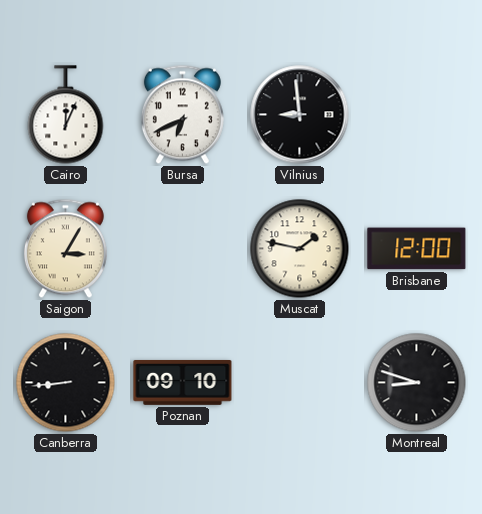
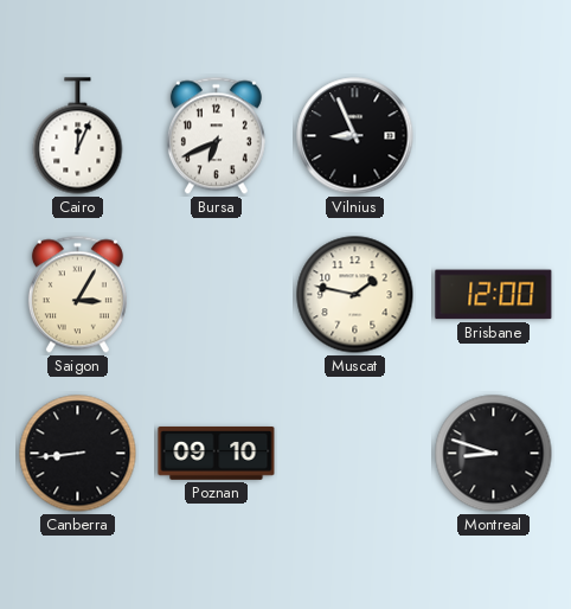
Vilnius: 8:59 -> 8:56 (355, 136)
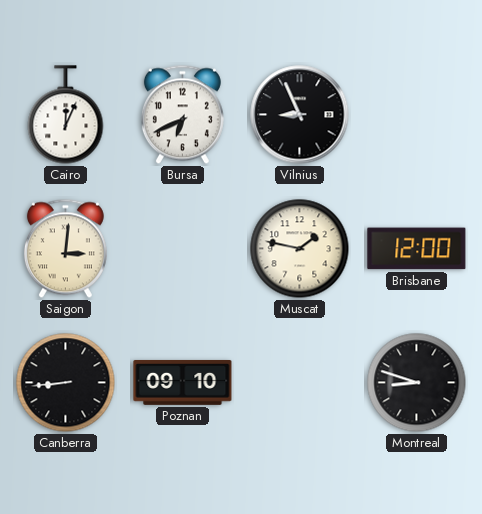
Saigon: 3:05 -> 3:01 (65, 249)
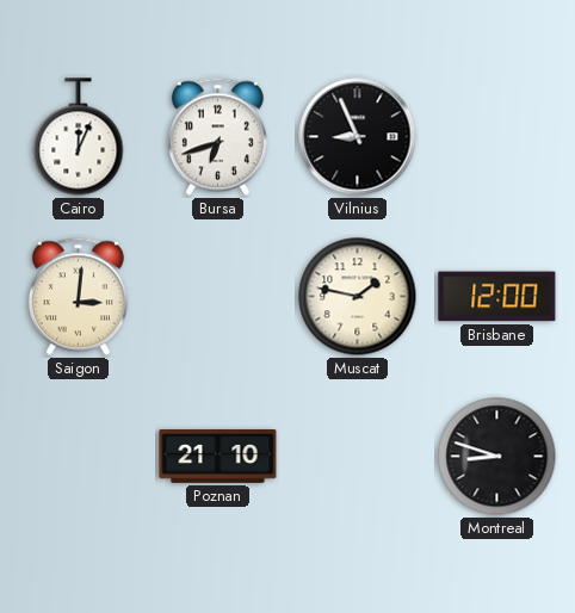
Bursa: 6:41 -> 6:42 (217, 137)
Canberra: 8:44 -> none (66, 383)
Poznan: 09:10 -> 21:10 (218, 456)
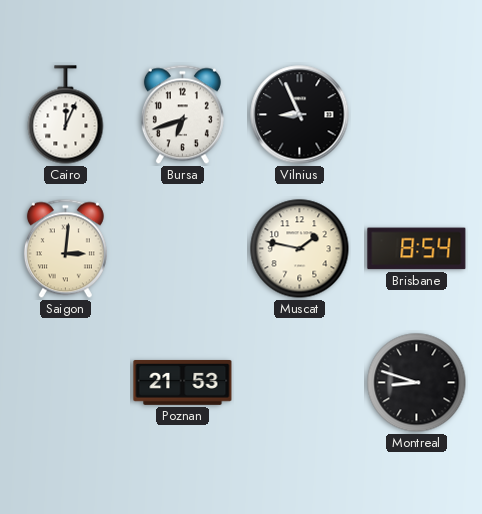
Brisbane: 12:00 -> 8:54 (417, 249)
Poznan: 21:10 -> 21:53 (183, 382)
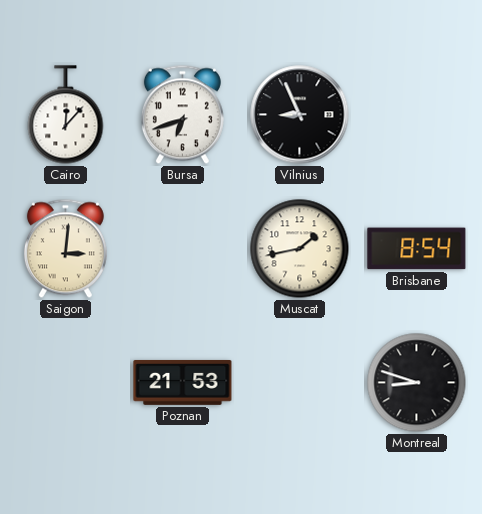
Cairo: 12:04 -> 12:07 (66, 115)
Muscat: 1:47 -> 1:43 (300, 249)
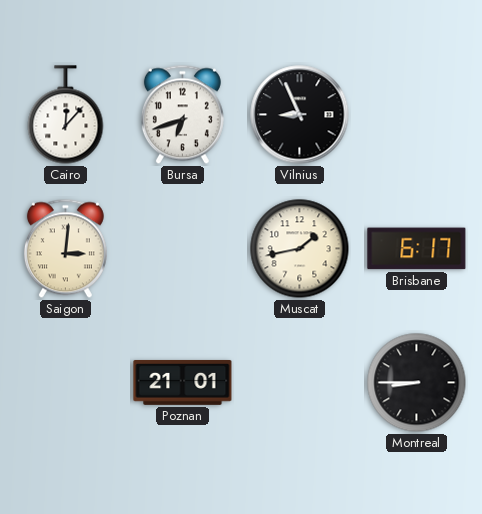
Brisbane: 8:54 -> 6:17 (417, 249)
Poznan: 21:53 -> 21:01 (183, 382)
Montreal: 8:48 -> 8:45 (417, 383)
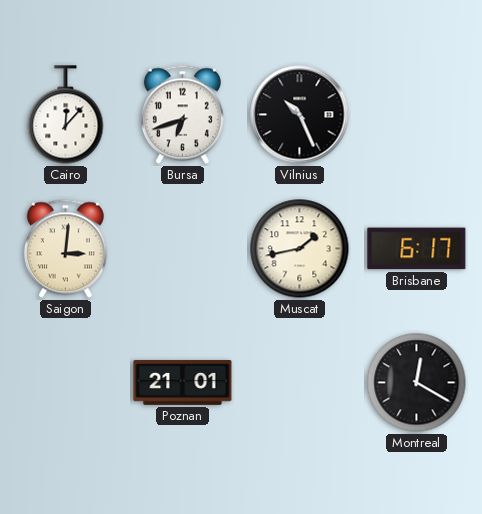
Vilnius: 8:56 -> 10:26 (300, 115)
Montreal: 8:45 -> 12:20 (417, 383)
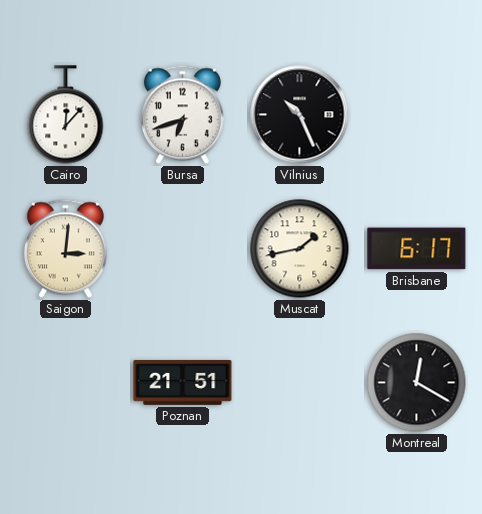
Poznan: 21:01 -> 21:51 (183, 382)
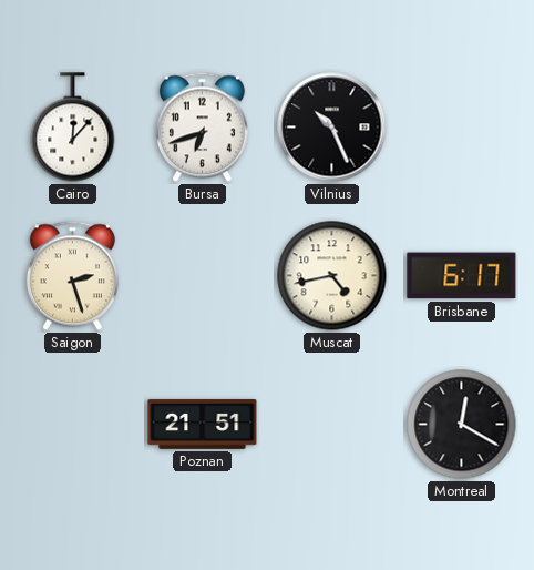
Saigon: 3:01 -> 2:27 (72, 276)
Muscat: 1:43 -> 4:43 (332, 276)
